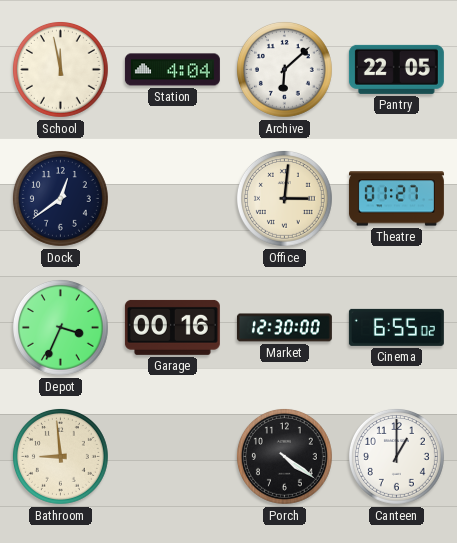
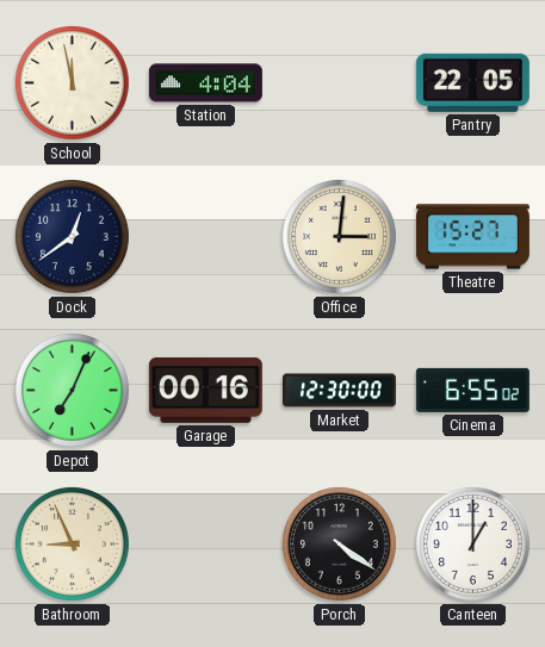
Archive: 6:08 -> none (284, 69)
Theatre: 01:27 -> 15:27 (472, 237)
Depot: 3:34 -> 7:04 (72, 390)
Bathroom: 8:59 -> 8:56 (72, 543)
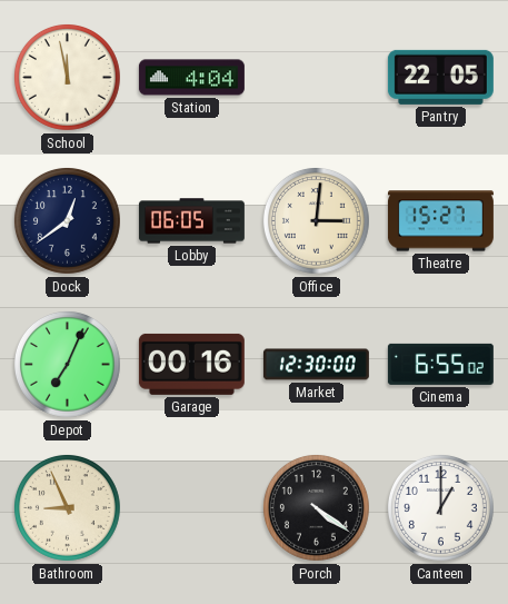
Lobby: none -> 06:05 (191, 221)
